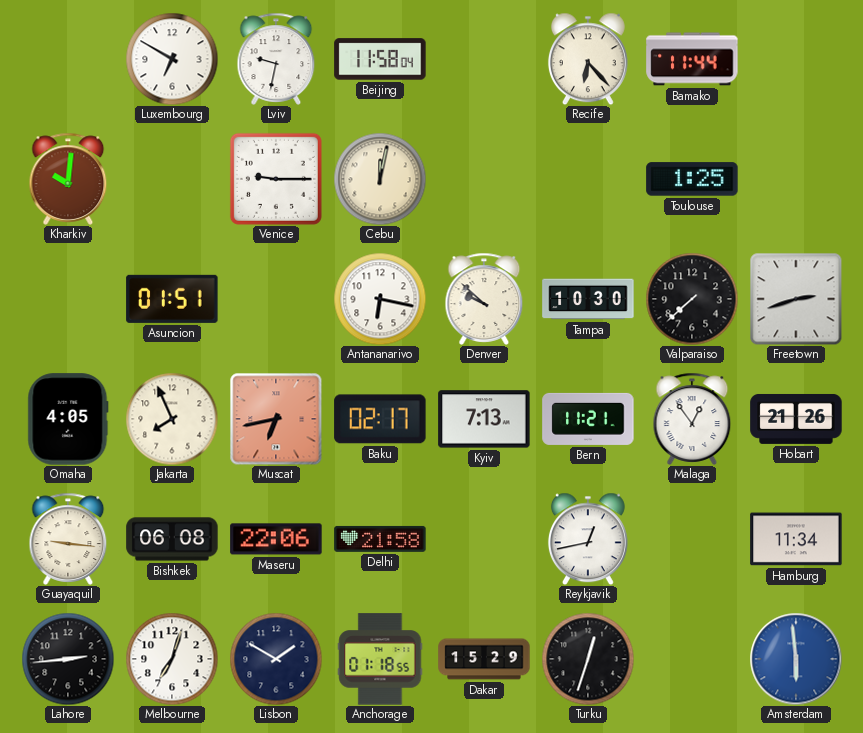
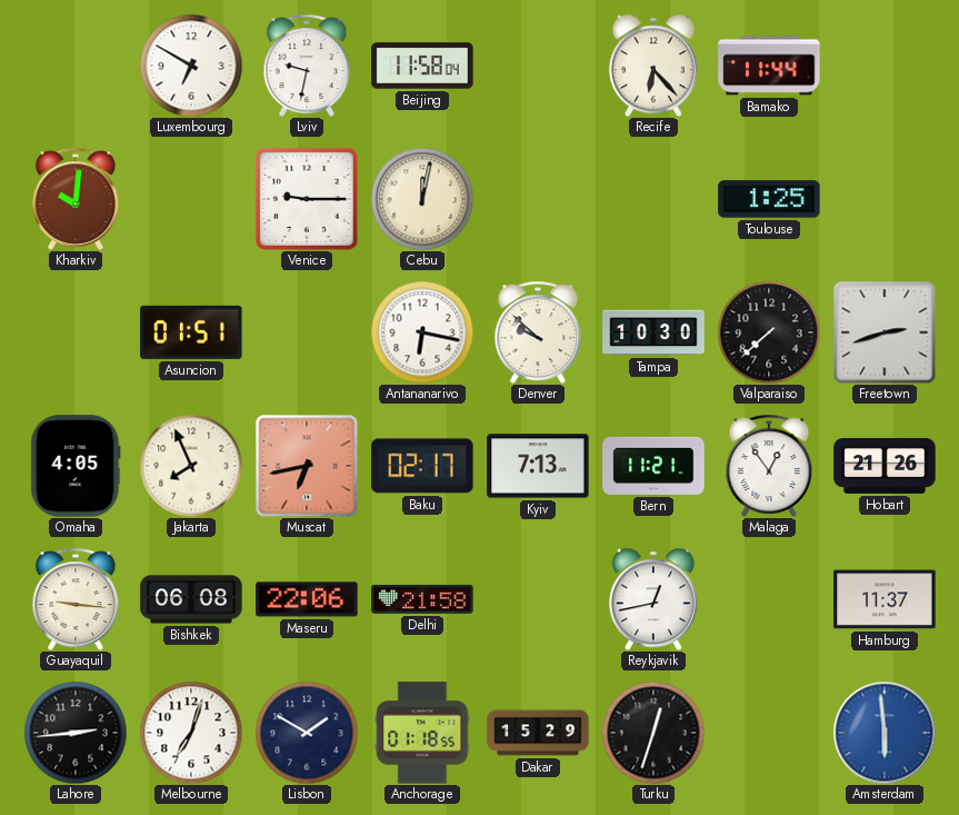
Hamburg: 11:34 -> 11:37 (885, 599)
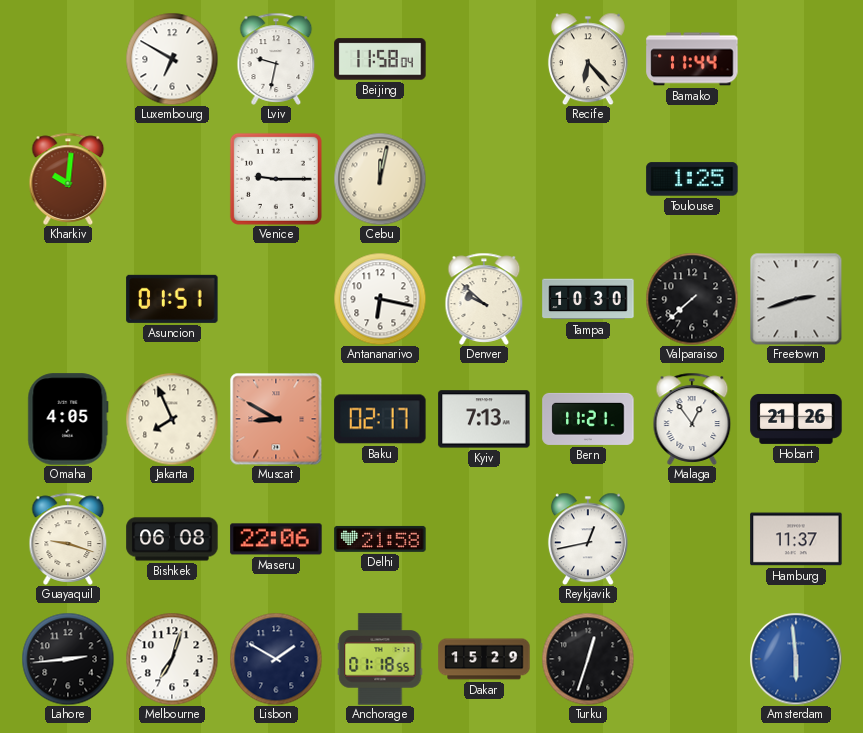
Muscat: 6:43 -> 8:50 (276, 419)
Guayaquil: 9:16 -> 9:18 (68, 539)
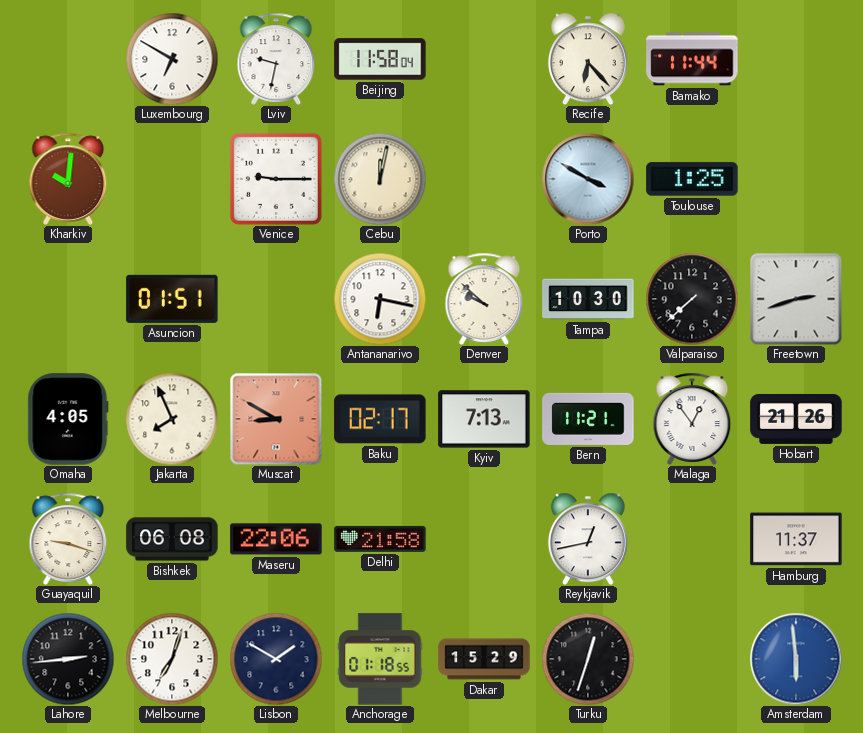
Porto: none -> 3:50 (588, 179)
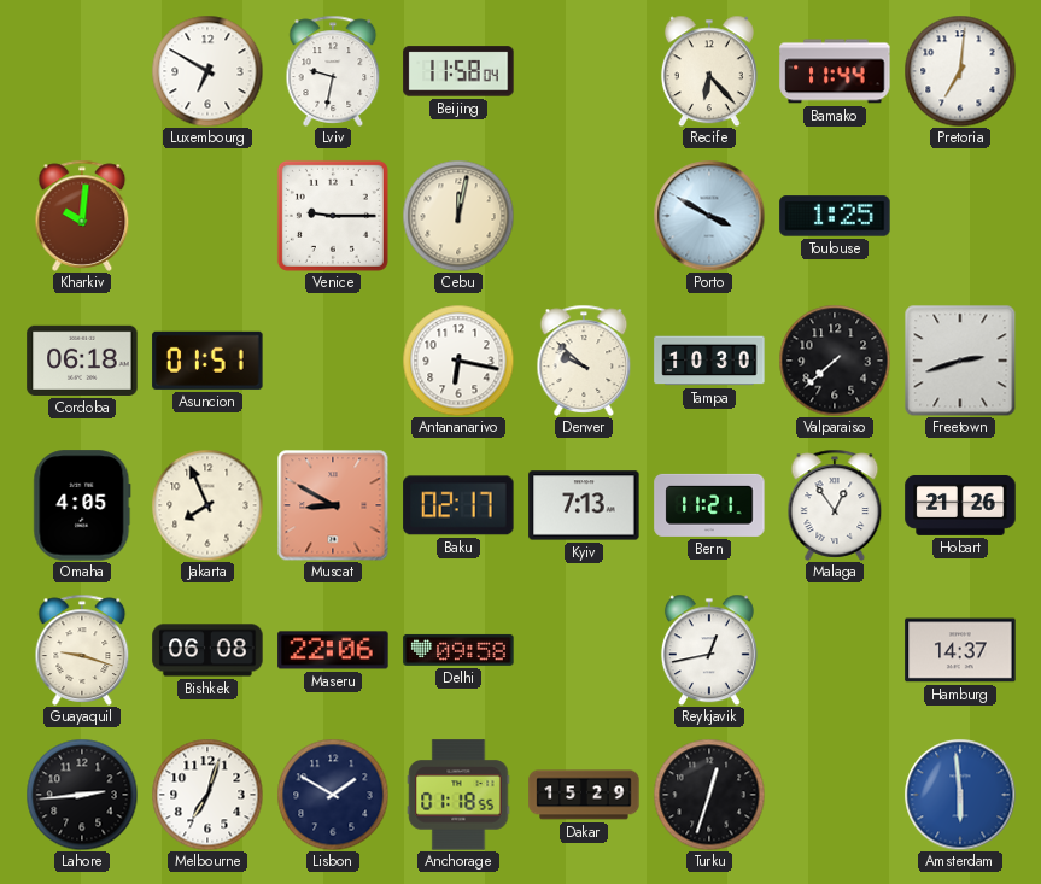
Pretoria: none -> 7:01 (960, 71)
Cordoba: none -> 06:18 (82, 361)
Delhi: 21:58 -> 09:58 (458, 650)
Hamburg: 11:37 -> 14:37 (960, 650)
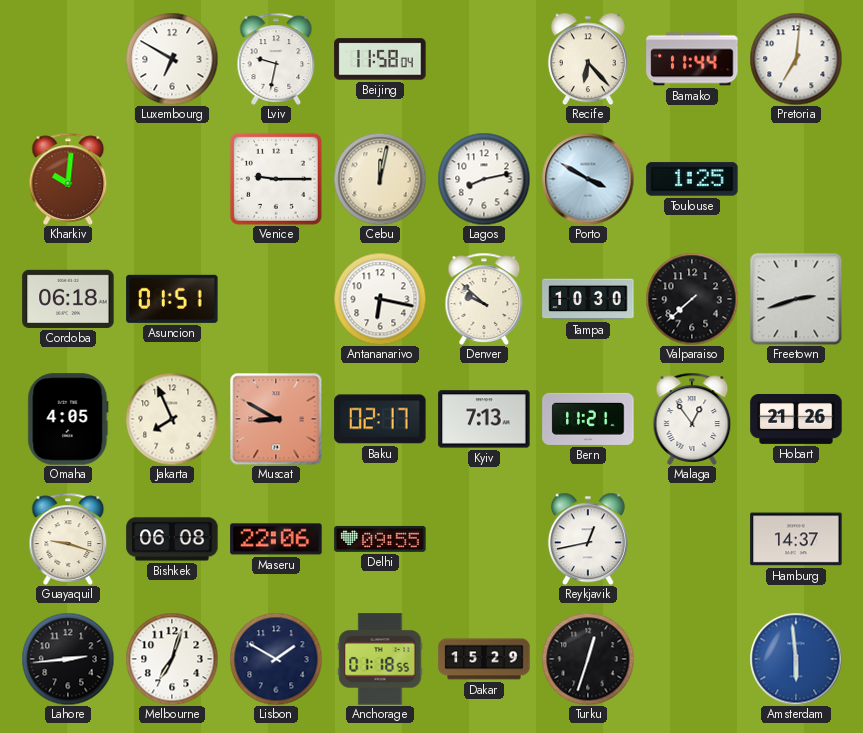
Lagos: none -> 8:13 (484, 179)
Delhi: 09:58 -> 09:55 (380, 539)
